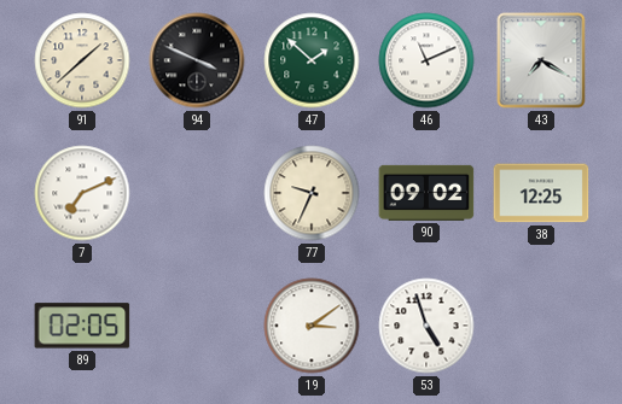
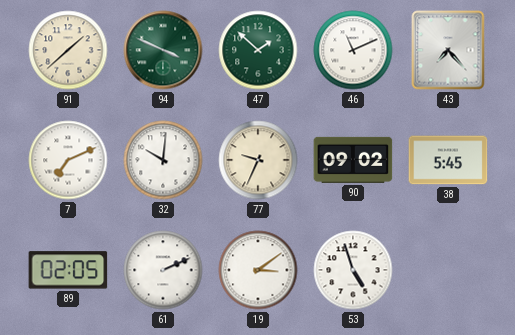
94 dial: black -> green (163, 50)
43: 7:20 -> 7:23 (448, 50)
32: none -> 10:01 (163, 160)
38: 12:25 -> 5:45 (448, 160)
61: none -> 2:11 (163, 270)
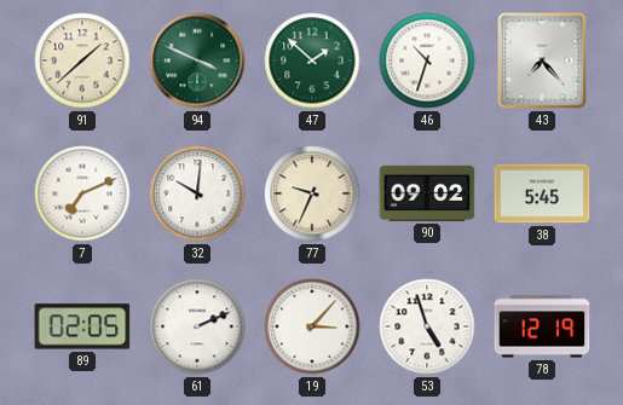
46: 11:11 -> 10:33 (427, 60)
19: 3:09 -> 3:07 (312, 326)
78: none -> 12:19 (542, 326)
